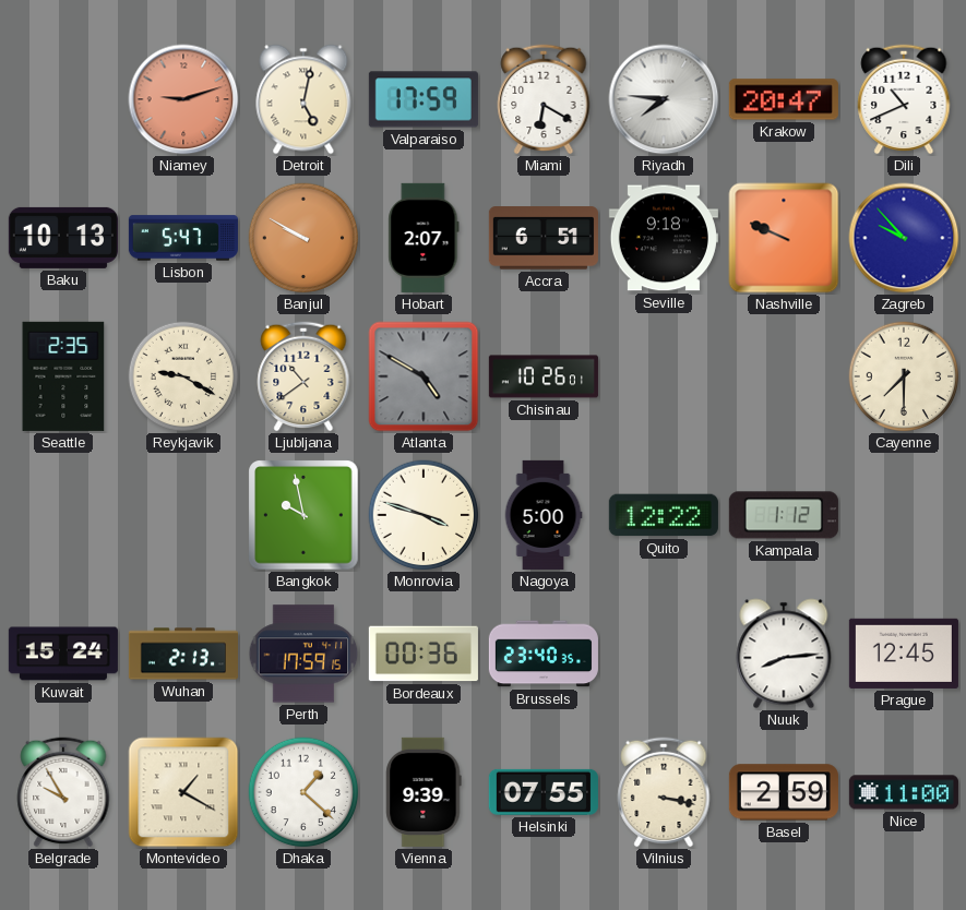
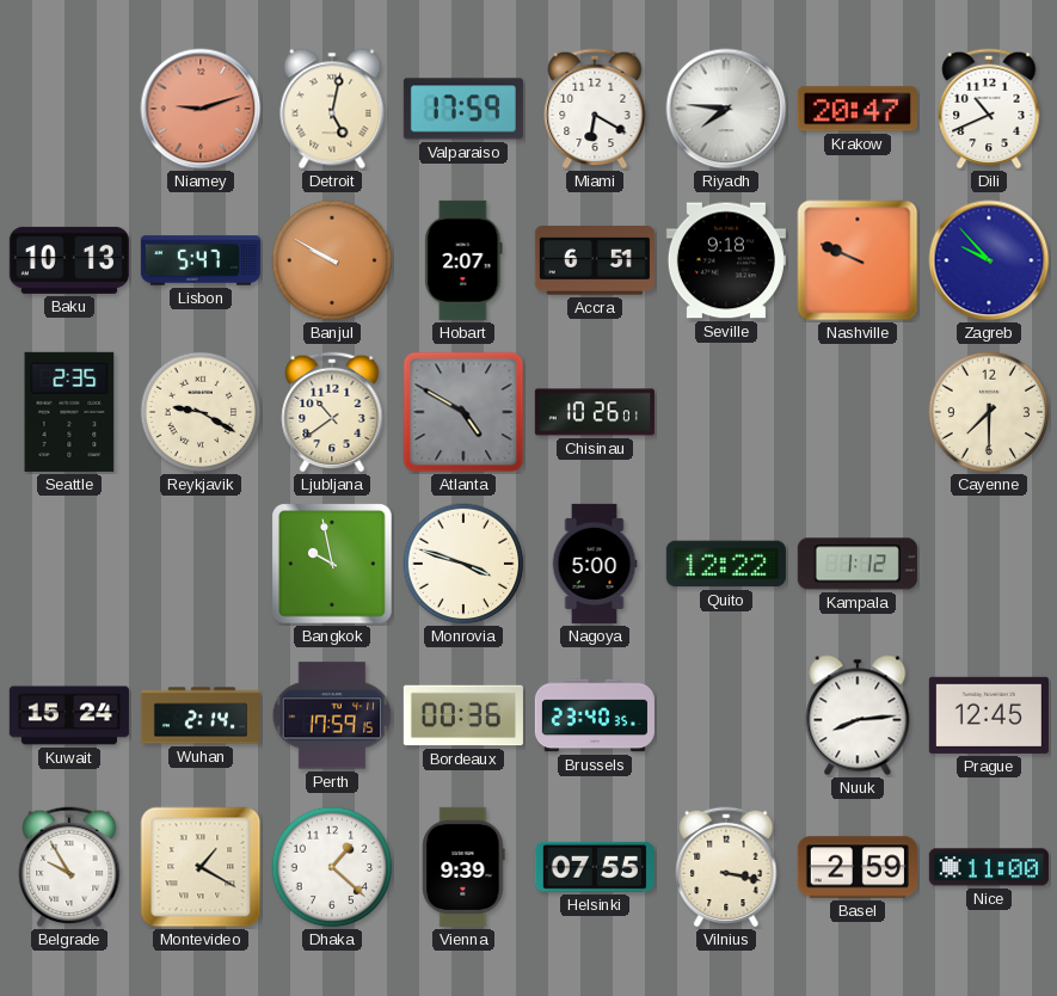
Wuhan: 2:13 -> 2:14 (201, 715)
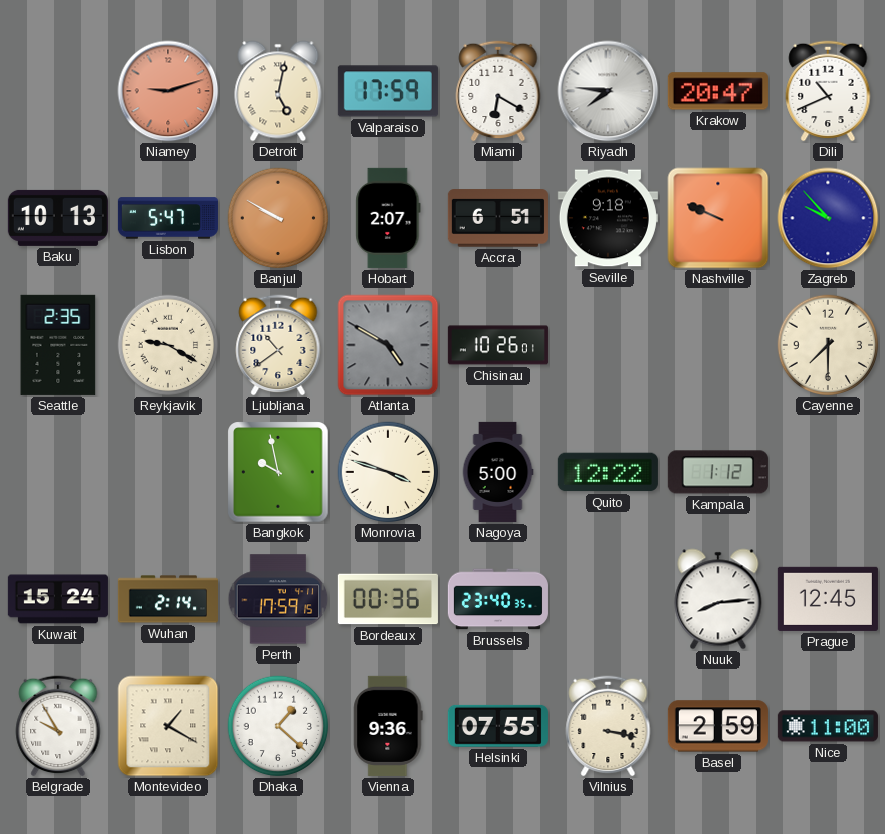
Vienna: 9:39 -> 9:36 (388, 726)
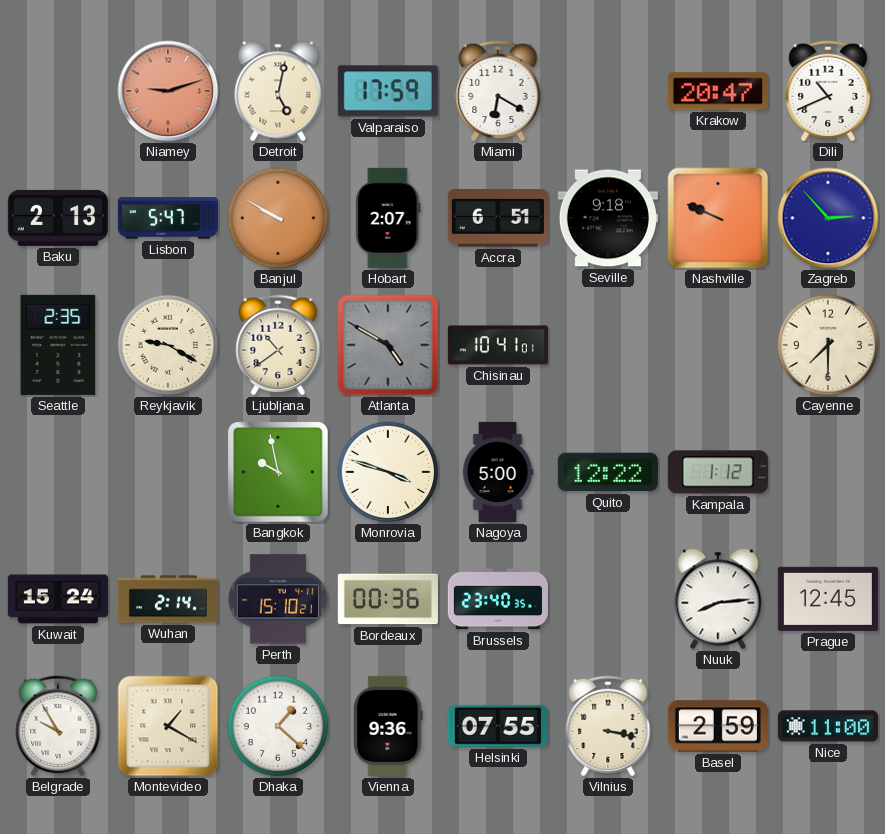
Riyadh: 7:46 -> none (608, 91)
Baku: 10:13 -> 2:13 (58, 218)
Zagreb: 9:53 -> 2:53 (828, 218)
Chisinau: 10:26 -> 10:41 (498, 345)
Perth: 17:59 -> 15:10 (278, 599)
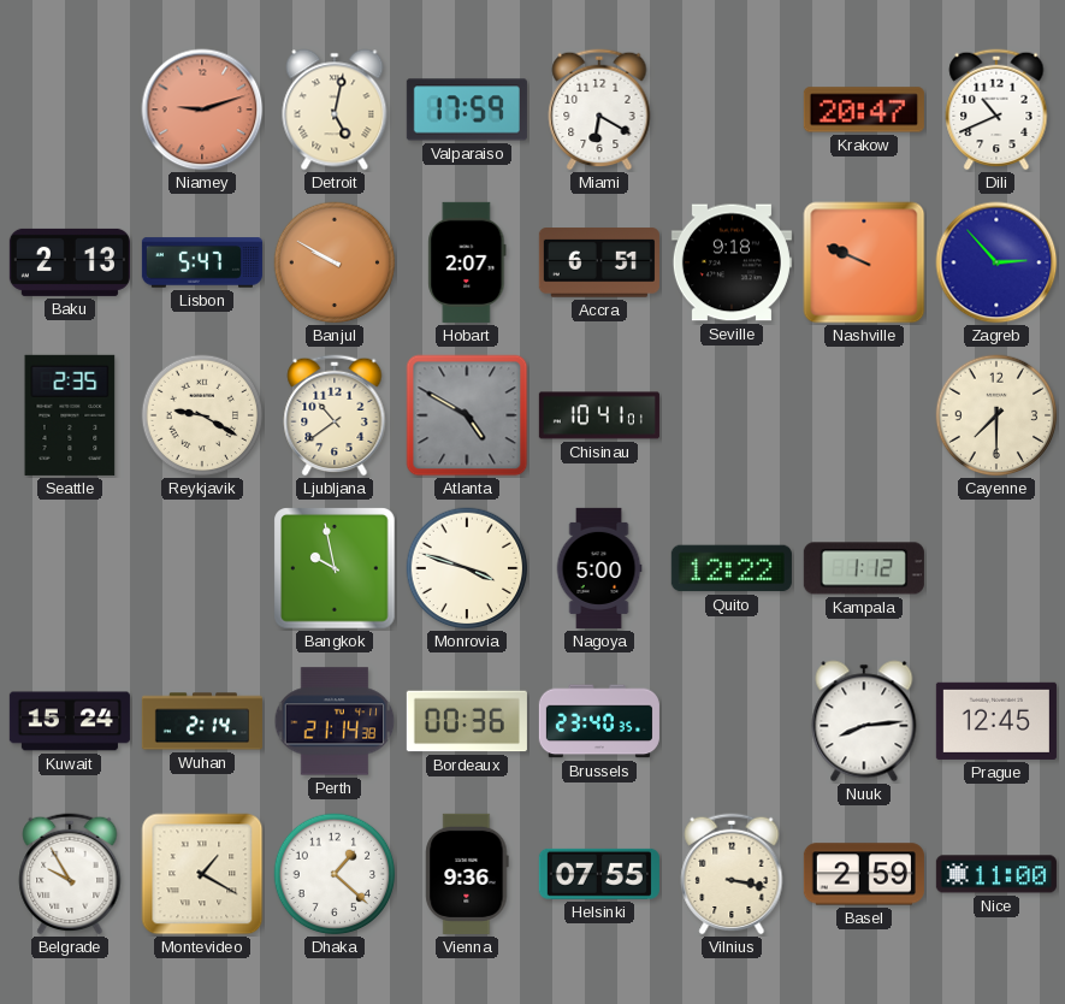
Perth: 15:10 -> 21:14 (335, 721)
